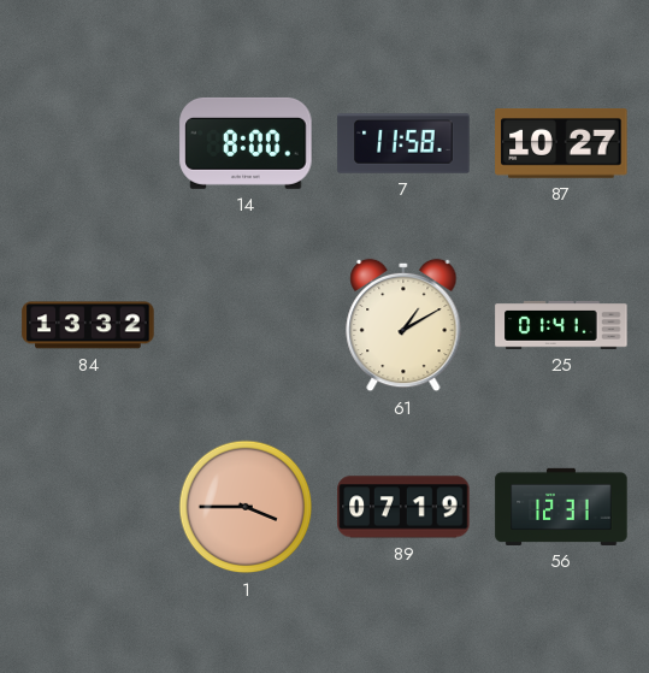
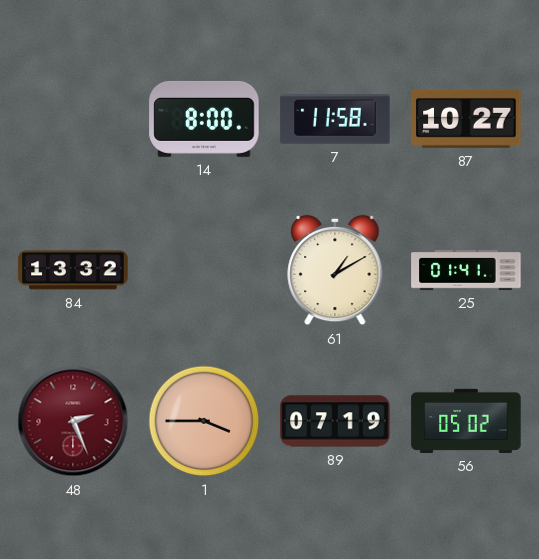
48: none -> 2:26 (73, 421)
56: 12:31 -> 05:02 (466, 421)
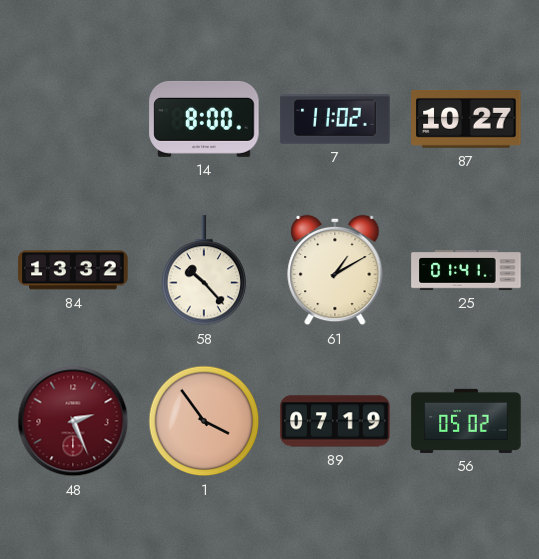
7: 11:58 -> 11:02 (335, 119)
58: none -> 10:23 (204, 271)
1: 3:45 -> 3:54 (204, 421)
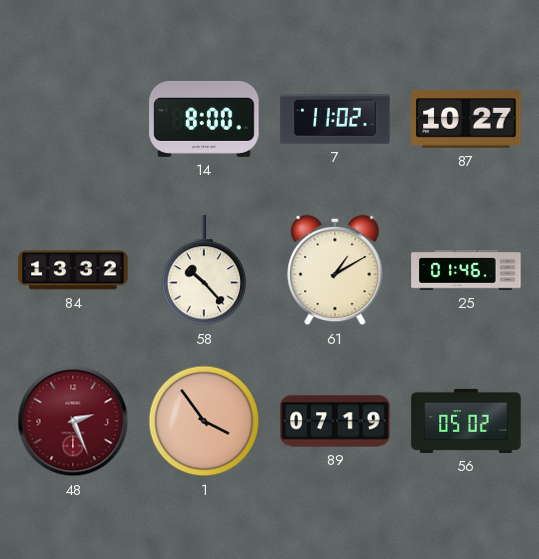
25: 01:41 -> 01:46 (466, 271)
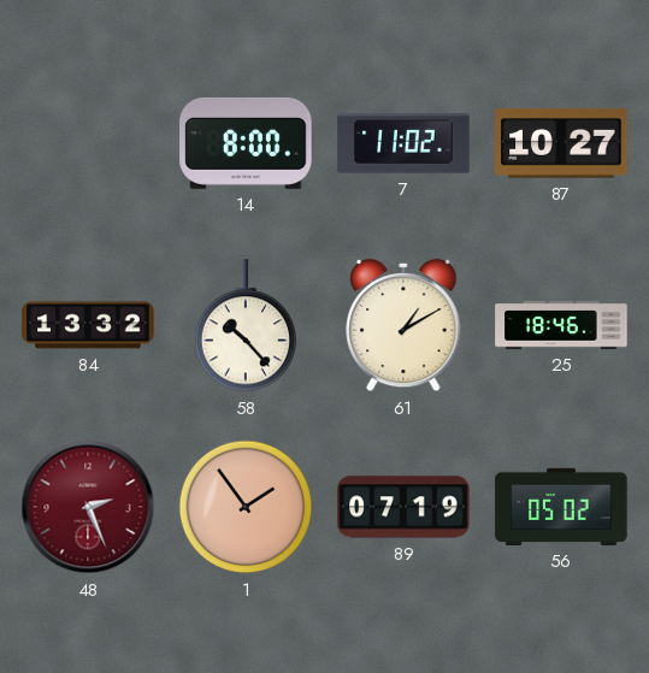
25: 01:46 -> 18:46 (561, 326)
1: 3:54 -> 1:54 (246, 507)
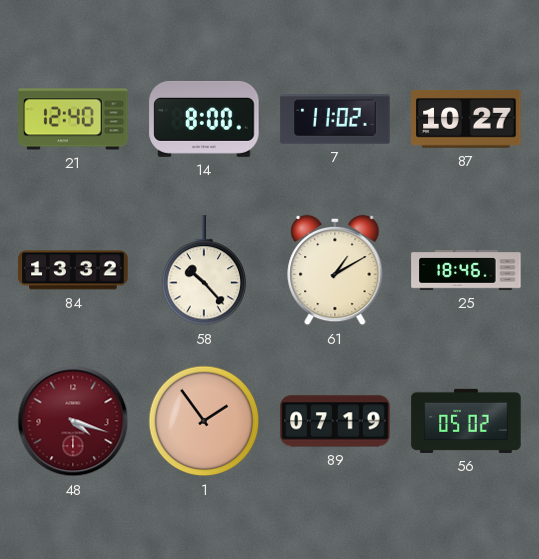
21: none -> 12:40 (73, 119)
48: 2:26 -> 4:18 (73, 421)
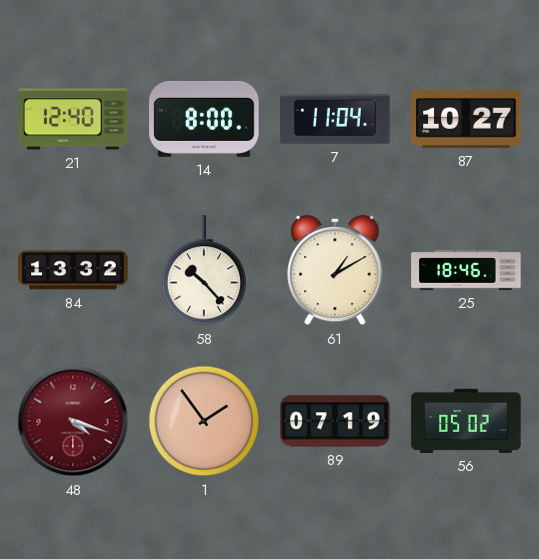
7: 11:02 -> 11:04 (335, 119)
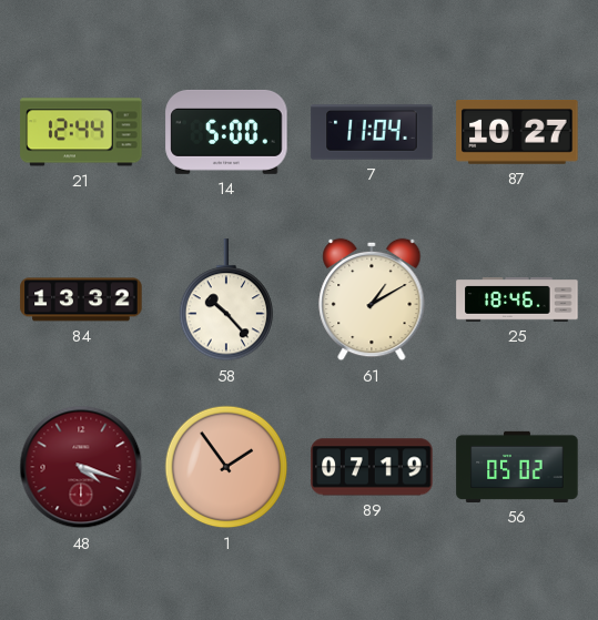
21: 12:40 -> 12:44 (81, 132)
14: 8:00 -> 5:00 (226, 132)
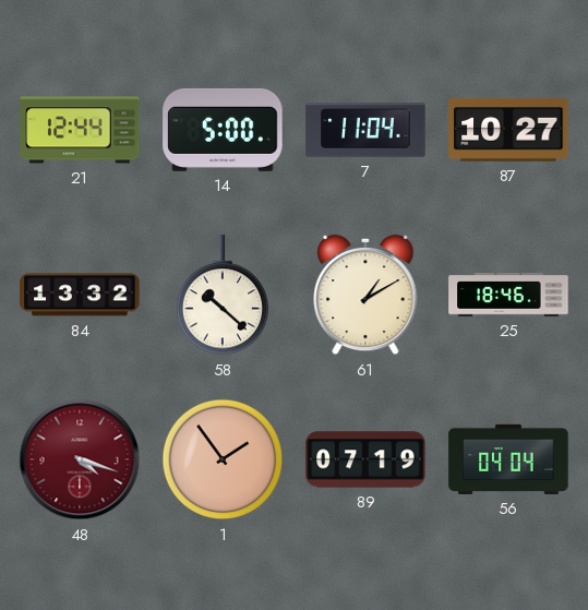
58: 10:23 -> 10:22 (223, 296)
56: 05:02 -> 04:04 (508, 459)
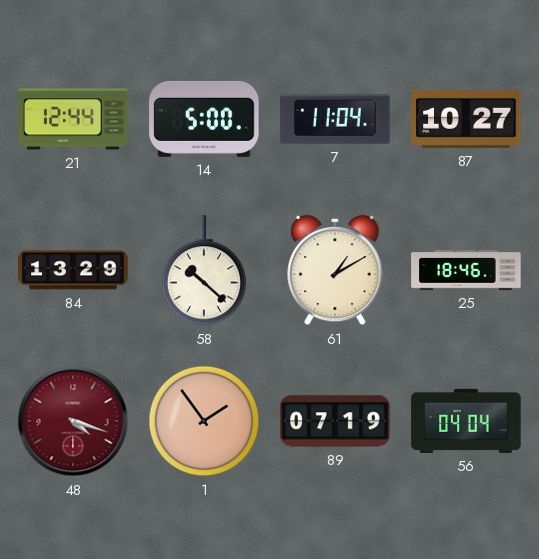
84: 13:32 -> 13:29 (73, 270)
